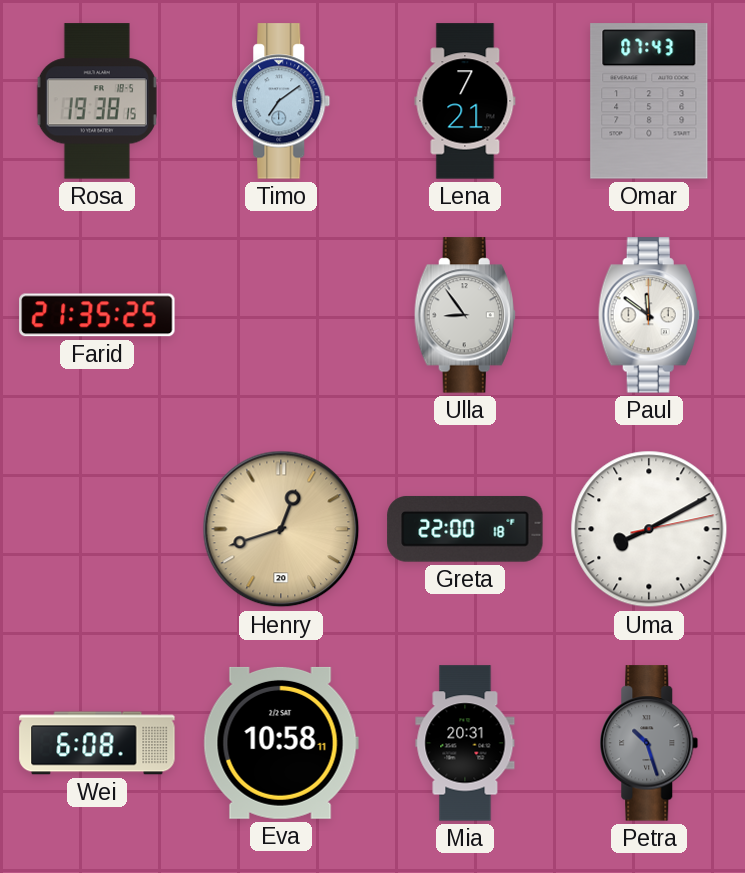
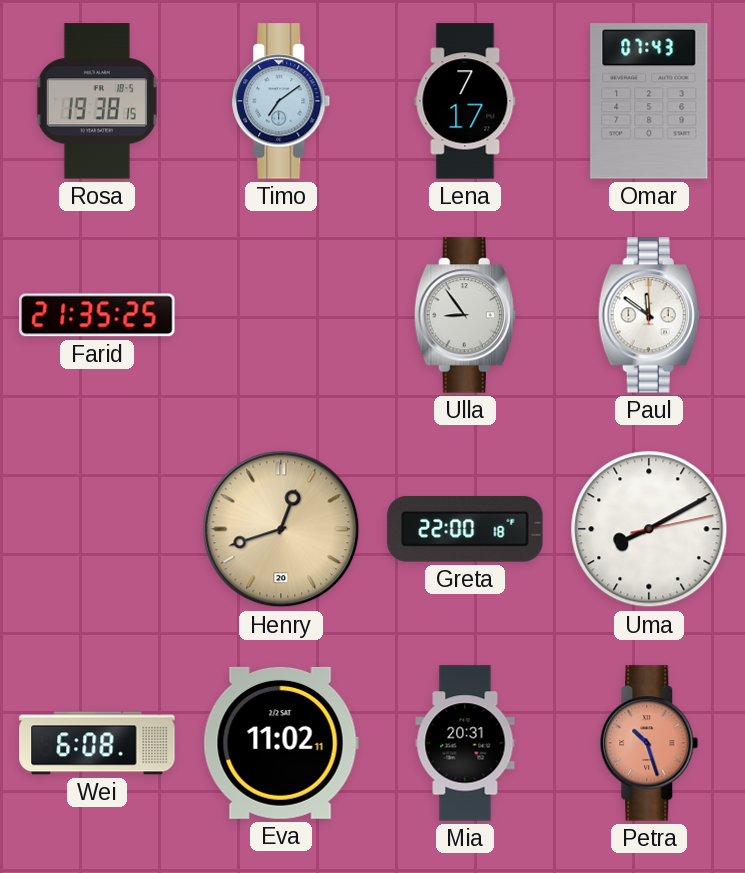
Lena: 7:21 -> 7:17 (465, 101)
Eva: 10:58 -> 11:02 (281, 743)
Petra dial: grey -> salmon (649, 743)
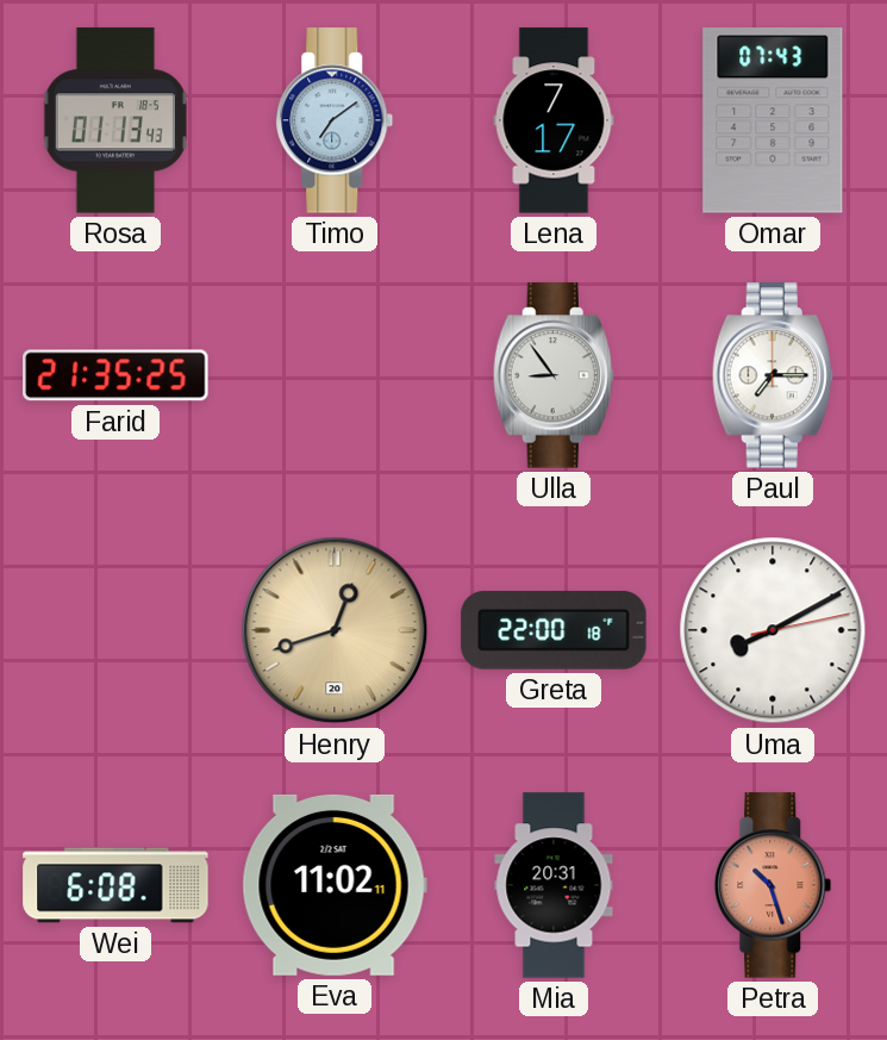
Rosa: 19:38 -> 01:13 (115, 120)
Paul: 11:51 -> 7:15 (773, 375)
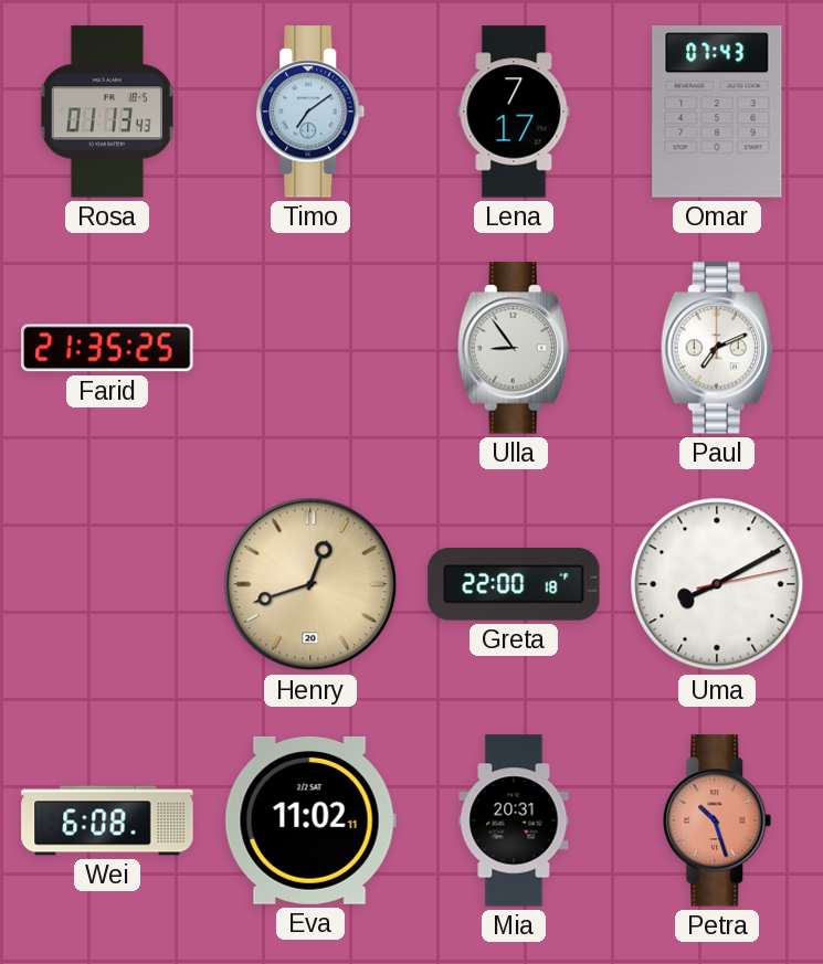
Paul: 7:15 -> 7:11 (717, 348)
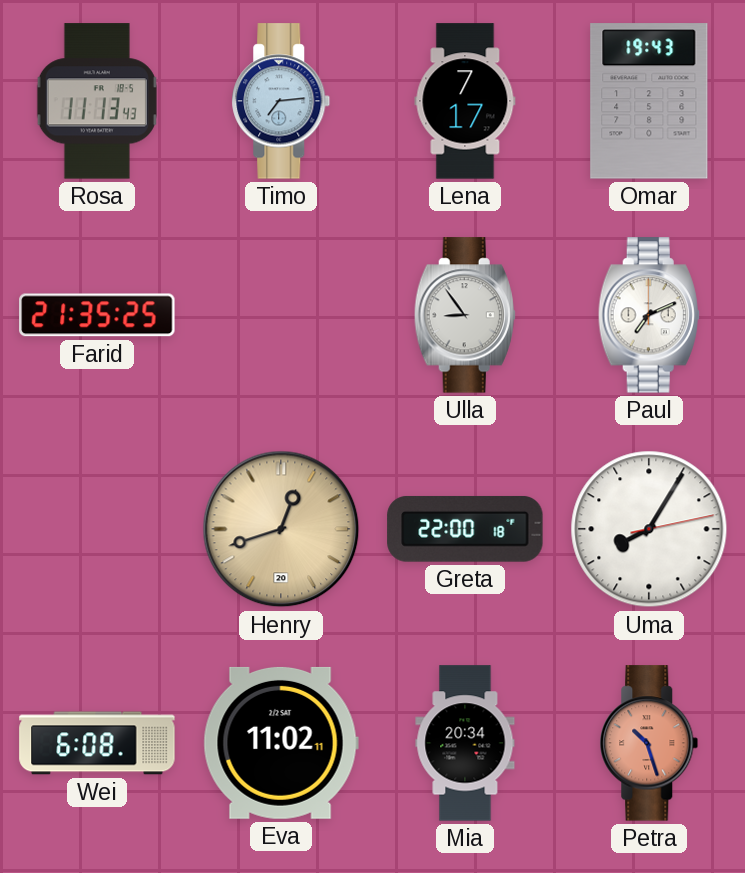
Rosa: 01:13 -> 11:13 (97, 101)
Timo: 7:09 -> 7:14 (281, 101)
Omar: 07:43 -> 19:43 (649, 101)
Uma: 8:10 -> 8:05 (649, 529)
Mia: 20:31 -> 20:34 (465, 743)
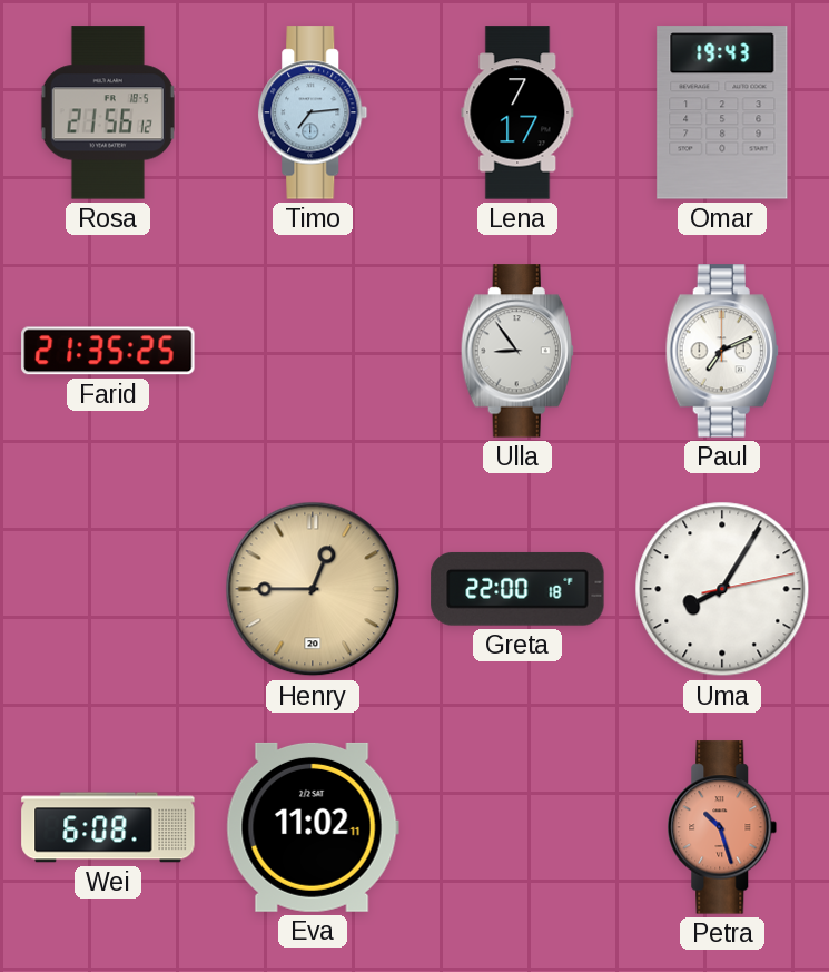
Rosa: 11:13 -> 21:56 (108, 112)
Henry: 12:42 -> 12:45 (313, 589)
Mia: 20:34 -> none (465, 743)
